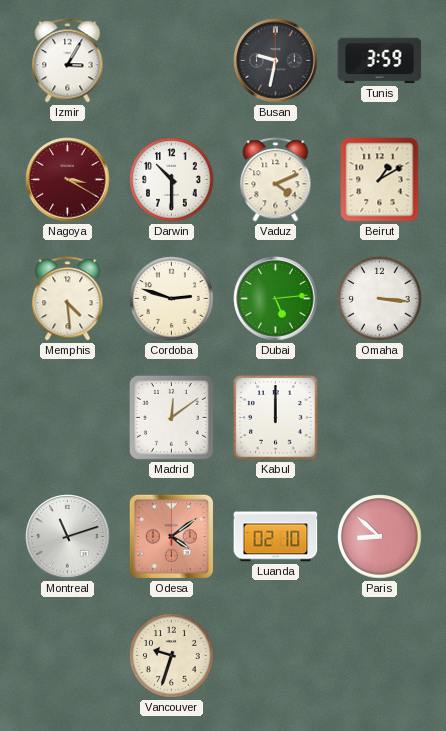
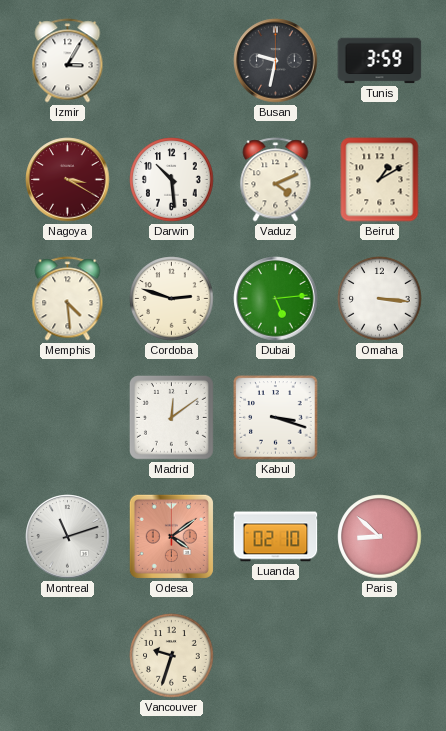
Darwin: 10:30 -> 10:29 (172, 180)
Kabul: 12:00 -> 3:18 (276, 418)
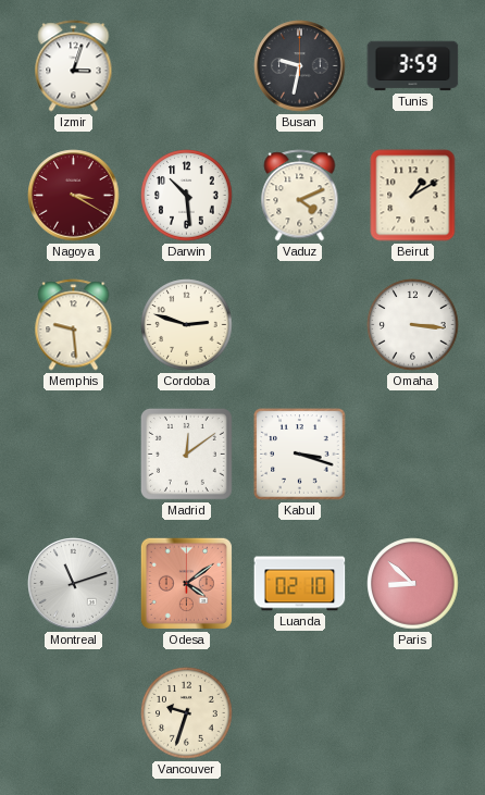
Izmir: 3:05 -> 3:03 (74, 66)
Memphis: 4:29 -> 9:29 (74, 325)
Dubai: 5:14 -> none (276, 299)
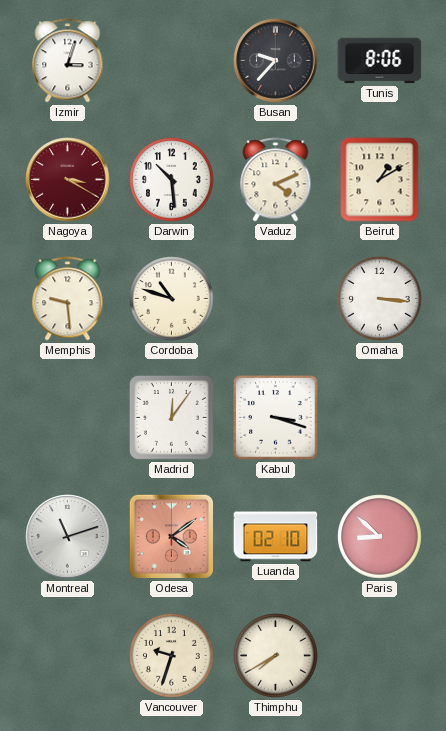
Busan: 9:32 -> 9:37 (276, 61)
Tunis: 3:59 -> 8:06 (380, 61)
Cordoba: 2:48 -> 10:48 (172, 299)
Madrid: 12:09 -> 12:06 (171, 417)
Thimphu: none -> 7:40 (276, 656)
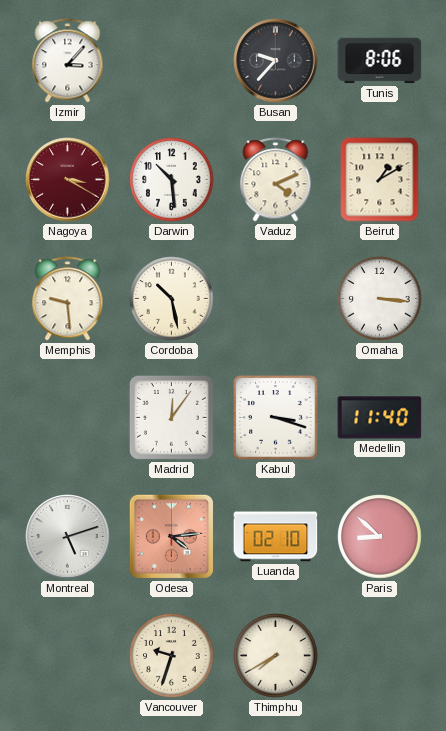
Izmir: 3:03 -> 3:07 (68, 61)
Cordoba: 10:48 -> 10:28 (172, 299)
Medellin: none -> 11:40 (380, 418)
Montreal: 11:12 -> 5:12 (68, 537)
Odesa: 4:09 -> 4:14 (171, 536)
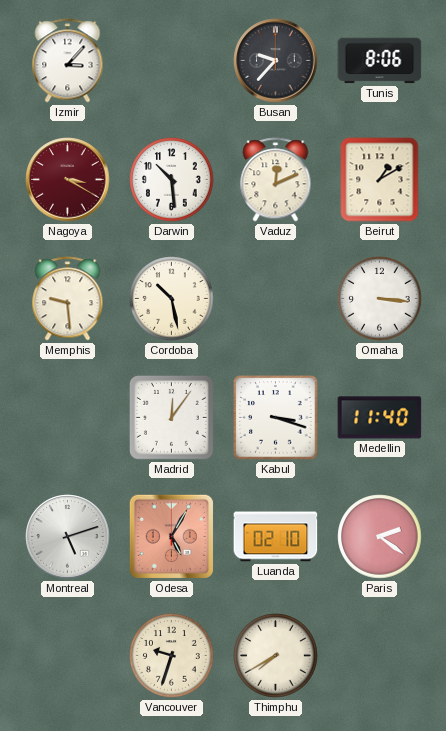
Vaduz: 4:11 -> 12:11 (276, 180)
Odesa: 4:14 -> 5:05 (171, 536)
Paris: 8:52 -> 2:21 (380, 537)
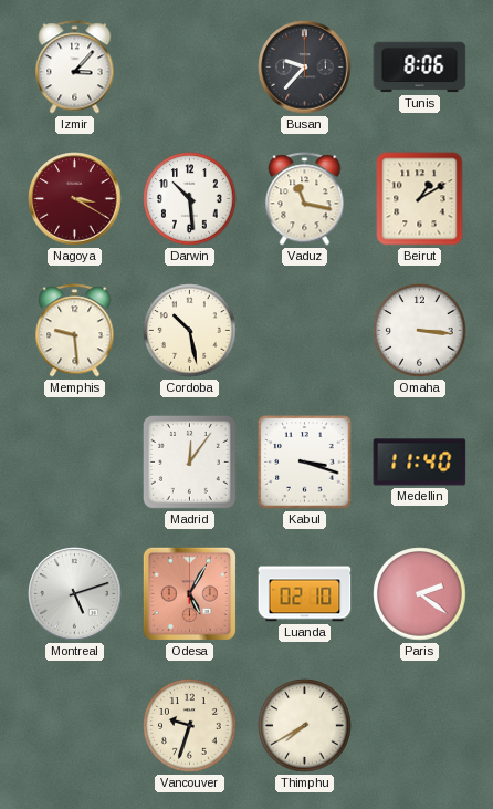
Vaduz: 12:11 -> 11:17 (305, 199)
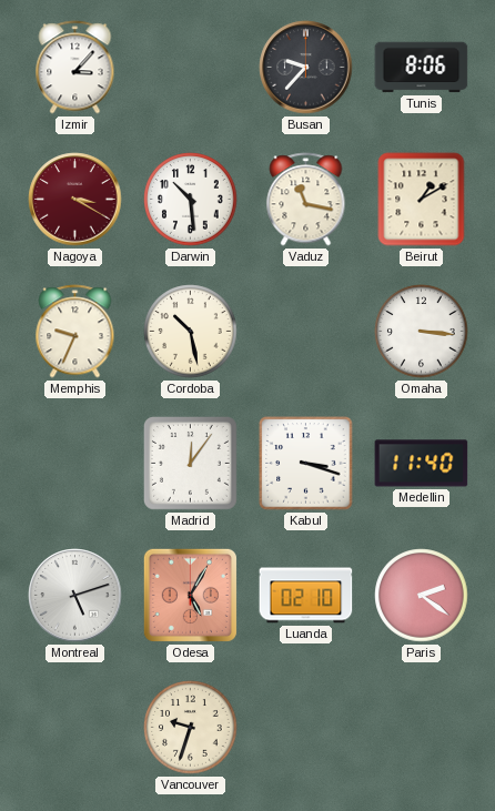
Memphis: 9:29 -> 9:34 (75, 332)
Thimphu: 7:40 -> none (305, 726)
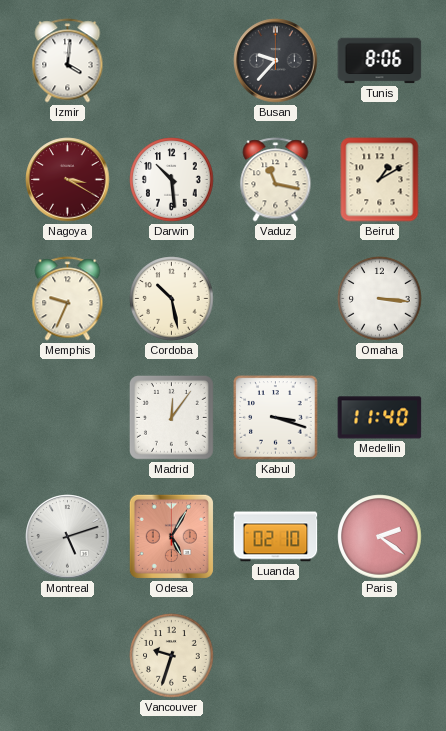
Izmir: 3:07 -> 4:01 (68, 61)
